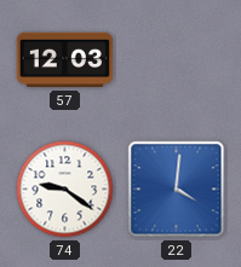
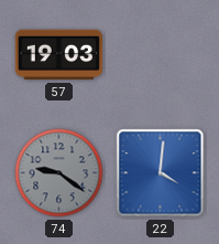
57: 12:03 -> 19:03 (59, 55)
74 dial: white -> grey (59, 173)
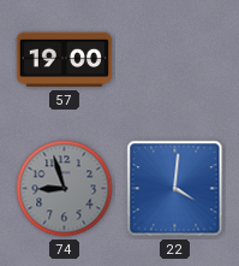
57: 19:03 -> 19:00 (65, 60)
74: 9:21 -> 8:57 (65, 189)
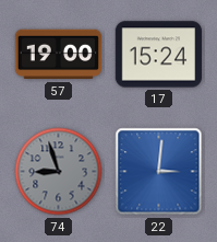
17: none -> 15:24 (158, 55)
22: 4:01 -> 3:01 (159, 172)
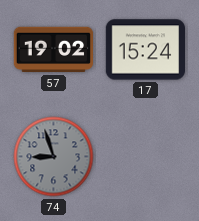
57: 19:00 -> 19:02 (54, 50)
22: 3:01 -> none (159, 172)
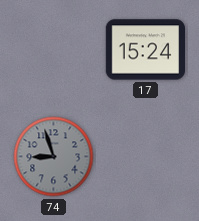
57: 19:02 -> none (54, 50)
